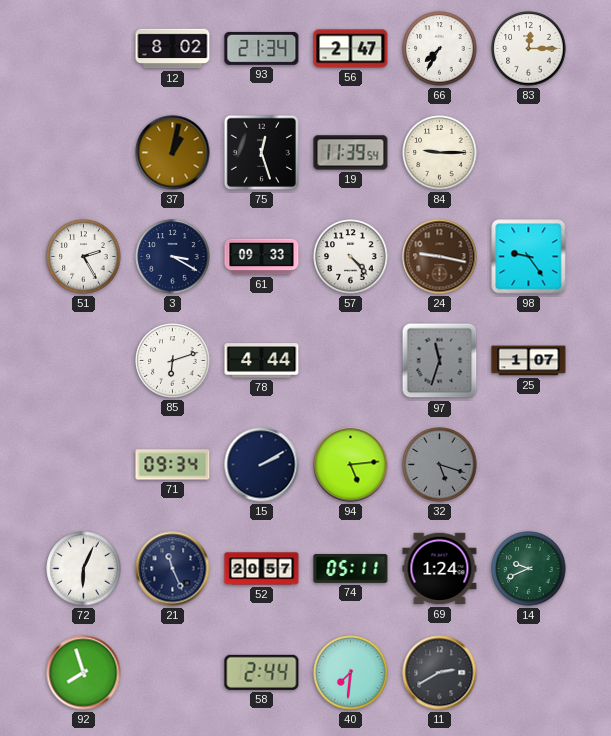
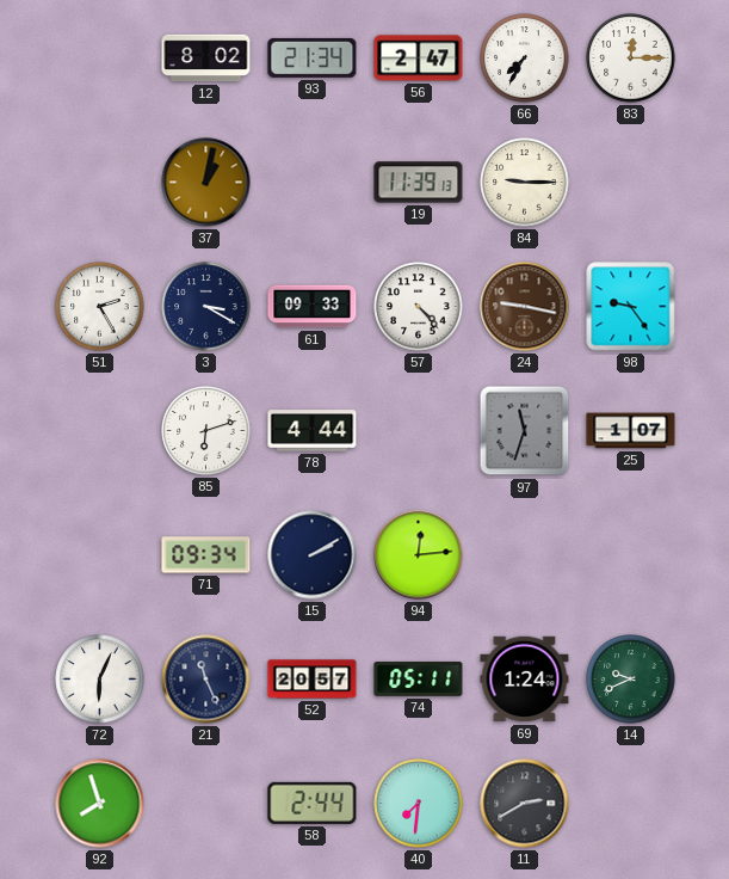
75: 12:27 -> none (261, 152)
19: 11:39:54 -> 11:39:13 (419, 183)
94: 5:14 -> 12:14 (419, 555)
32: 5:18 -> none (440, 465)
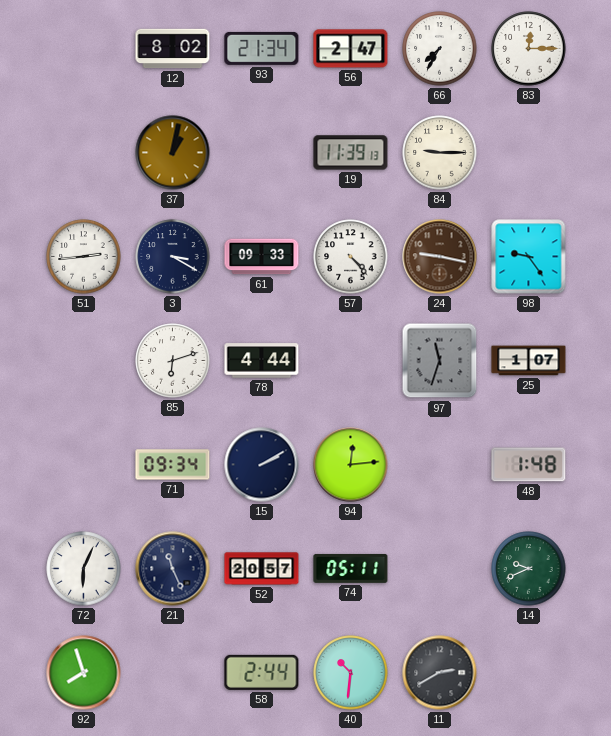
51: 2:25 -> 2:44 (84, 257)
48: none -> 1:48 (529, 465)
69: 1:24 -> none (525, 680)
40: 7:31 -> 10:31 (351, 673)
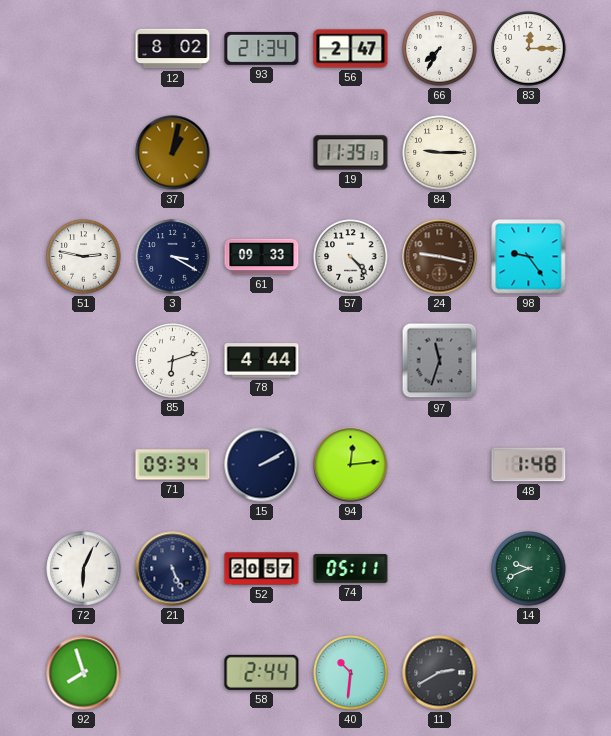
51: 2:44 -> 2:47 (84, 257)
25: 1:07 -> none (529, 361)
21: 11:26 -> 5:26 (173, 569)
